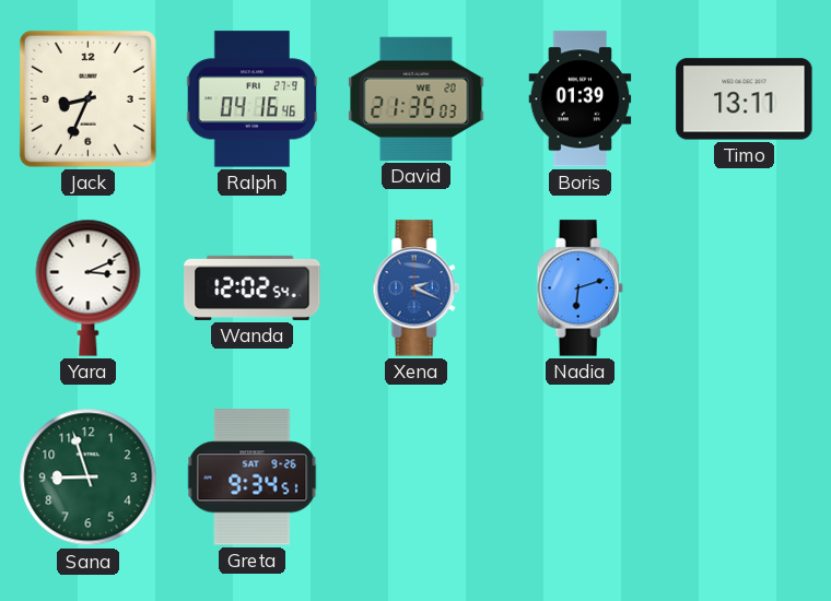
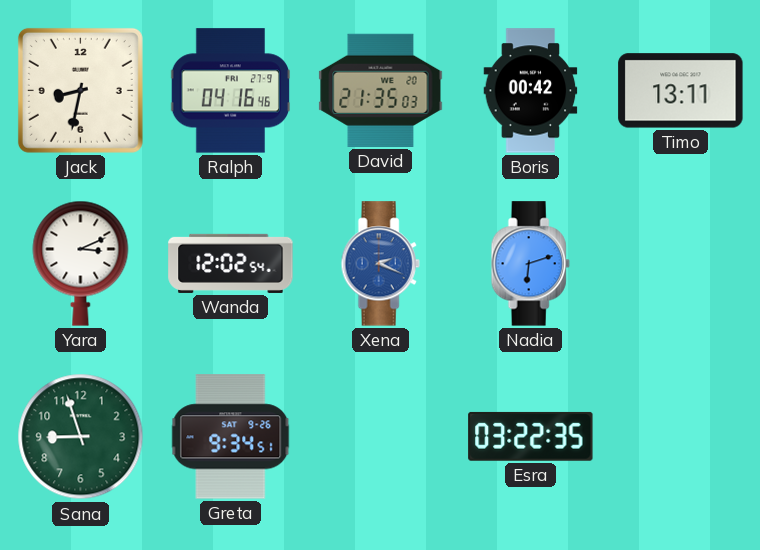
Jack: 8:34 -> 8:32 (80, 90)
Boris: 01:39 -> 00:42 (531, 91)
Esra: none -> 03:22 (531, 436)
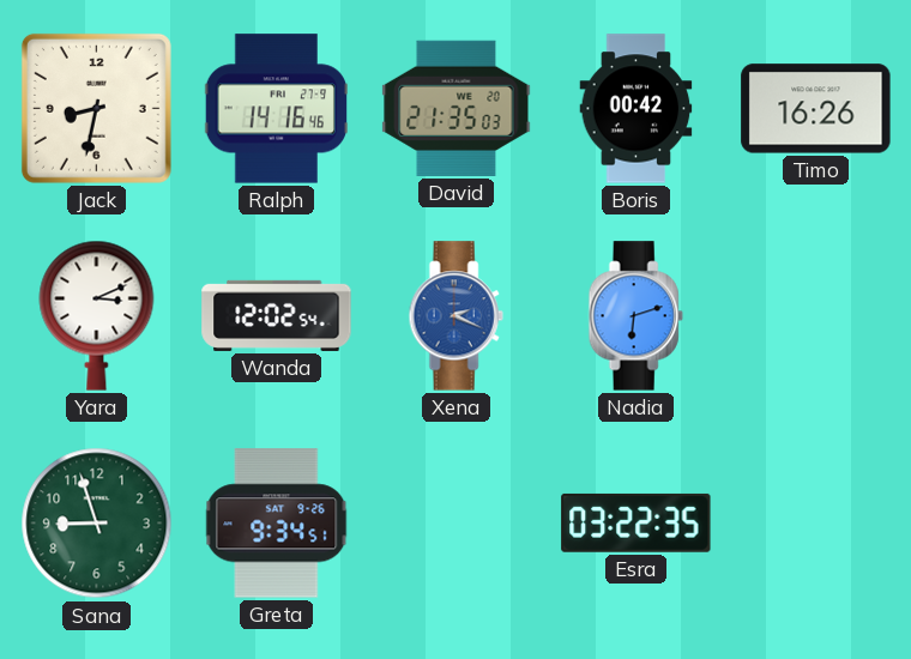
Ralph: 04:16 -> 14:16 (276, 109)
Timo: 13:11 -> 16:26 (816, 109)
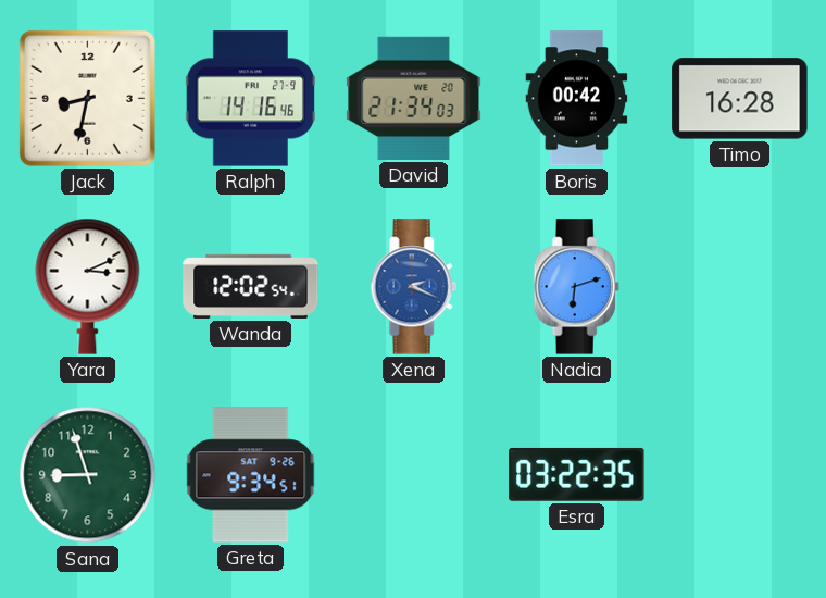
David: 21:35 -> 21:34 (414, 98)
Timo: 16:26 -> 16:28 (740, 99)
